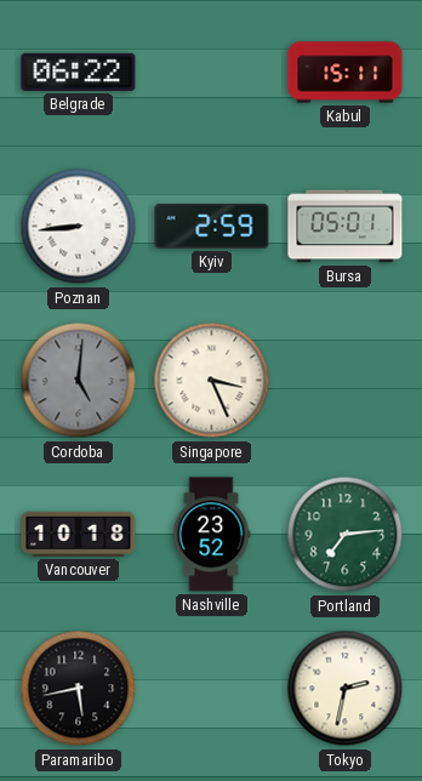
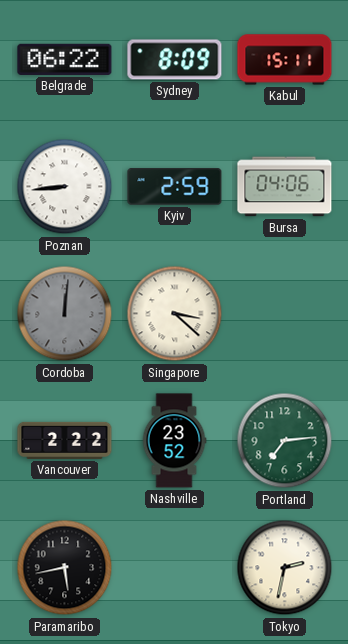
Sydney: none -> 8:09 (175, 60)
Bursa: 05:01 -> 04:06 (285, 187)
Cordoba: 5:01 -> 12:01 (65, 314)
Singapore: 3:26 -> 3:22 (175, 314)
Vancouver: 10:18 -> 2:22 (65, 440)
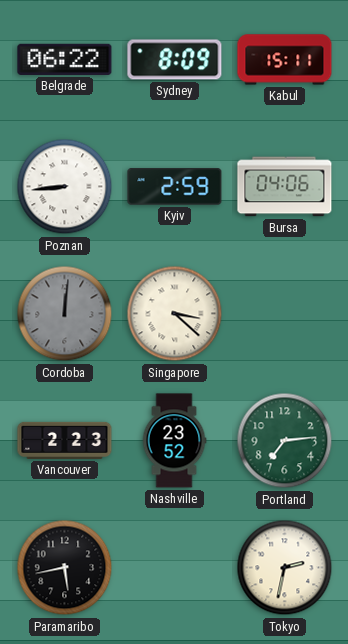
Vancouver: 2:22 -> 2:23 (65, 440)
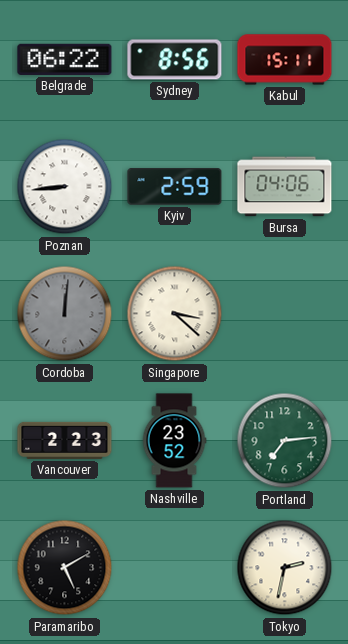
Sydney: 8:09 -> 8:56 (175, 60)
Paramaribo: 5:43 -> 5:10 (65, 568)
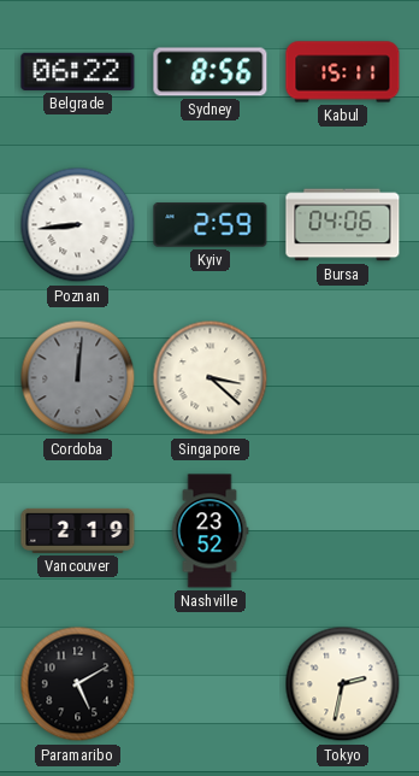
Vancouver: 2:23 -> 2:19 (78, 530)
Portland: 7:14 -> none (285, 441)
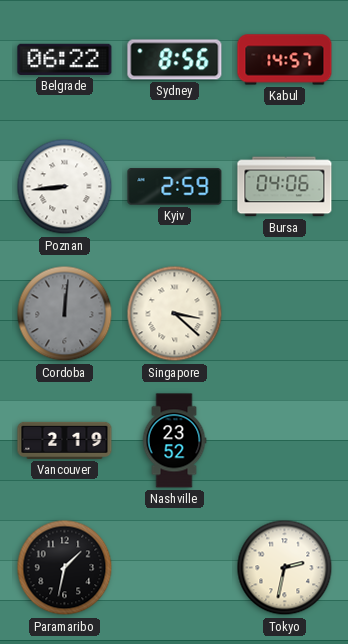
Kabul: 15:11 -> 14:57 (285, 60)
Paramaribo: 5:10 -> 1:32 (65, 568)
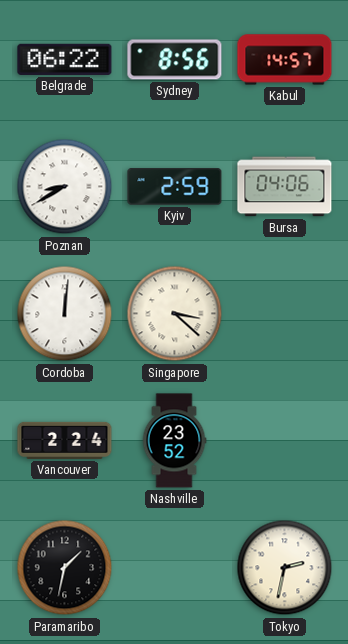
Poznan: 8:44 -> 8:40 (65, 187)
Cordoba dial: grey -> white (65, 314)
Vancouver: 2:19 -> 2:24 (65, 440)
